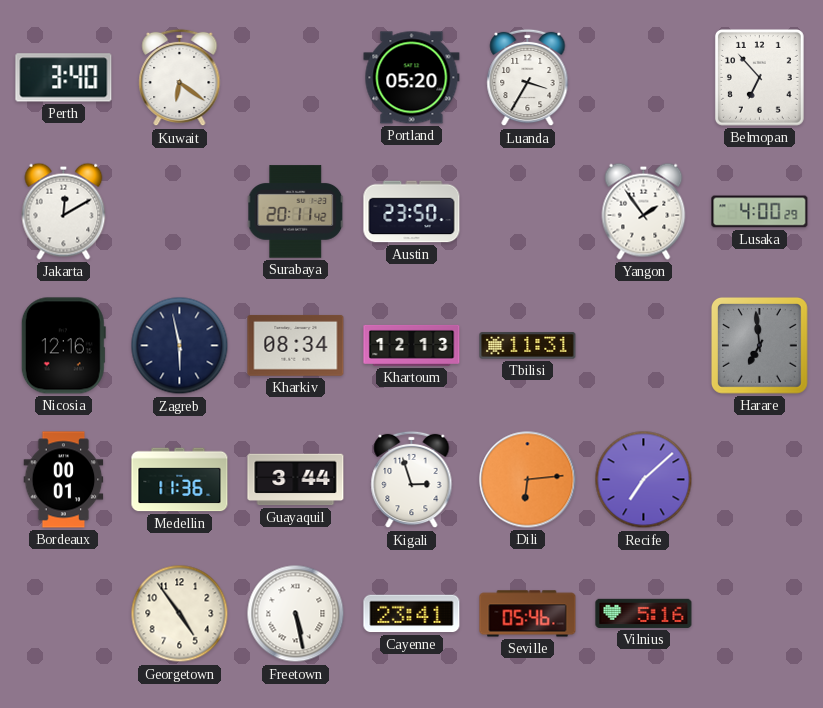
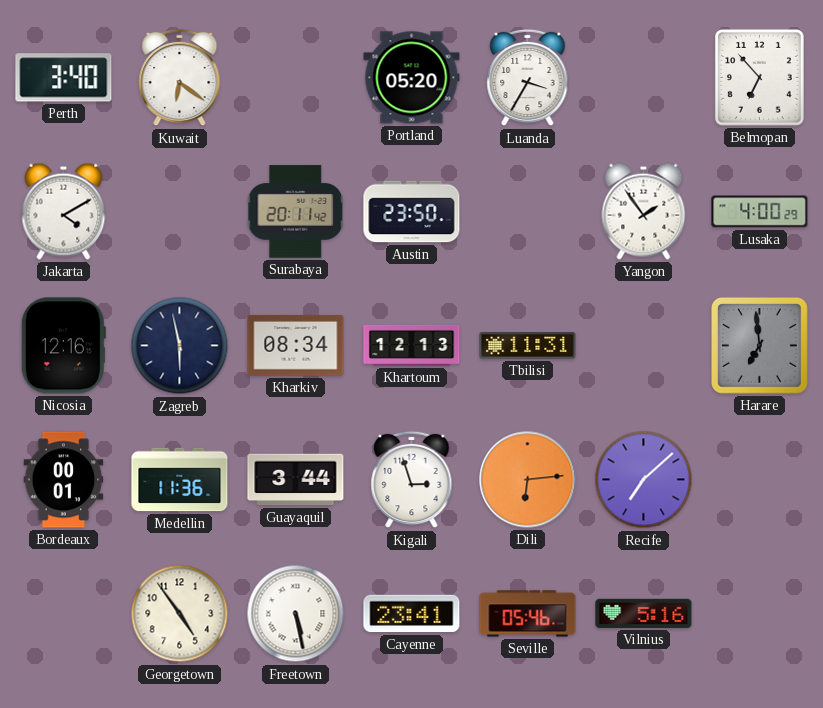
Jakarta: 12:10 -> 4:10 (64, 211)
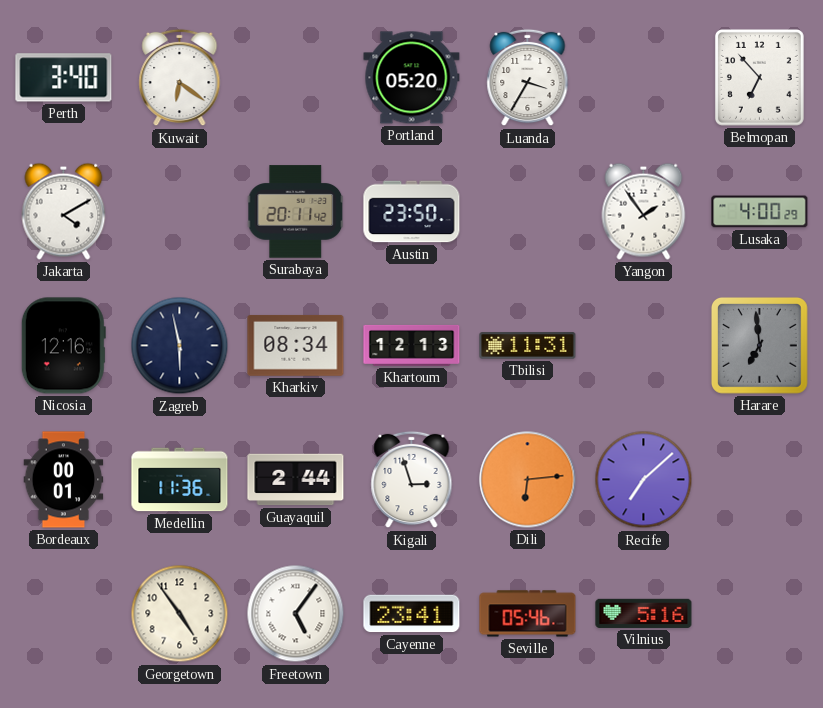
Guayaquil: 3:44 -> 2:44 (296, 480)
Freetown: 5:28 -> 5:06 (296, 614)
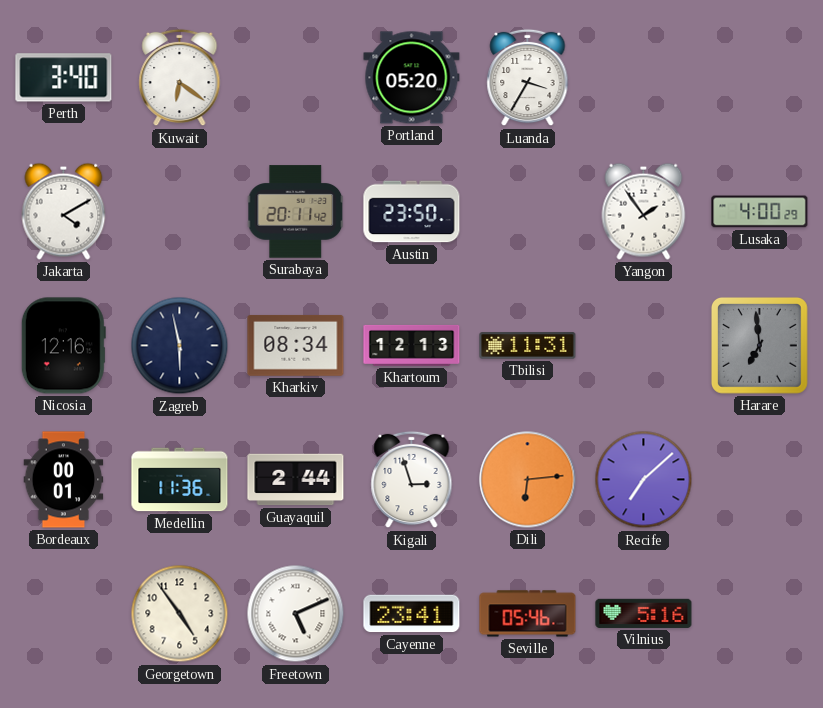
Belmopan: 6:53 -> none (759, 77)
Freetown: 5:06 -> 5:11 (296, 614)
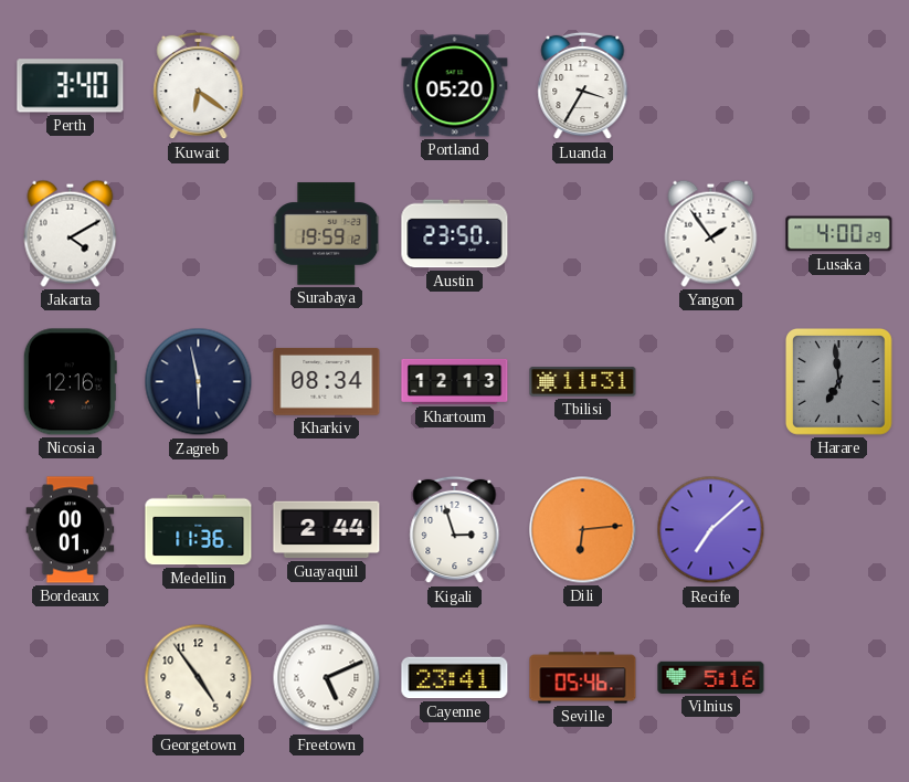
Surabaya: 20:11 -> 19:59 (327, 234)
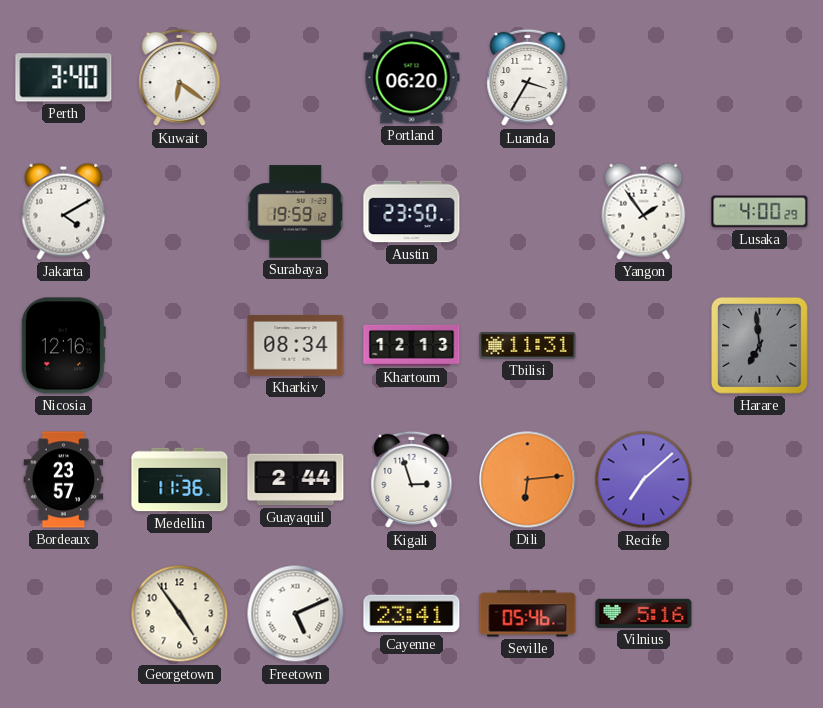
Portland: 05:20 -> 06:20 (412, 78)
Zagreb: 5:58 -> none (199, 382)
Bordeaux: 00:01 -> 23:57 (64, 480)
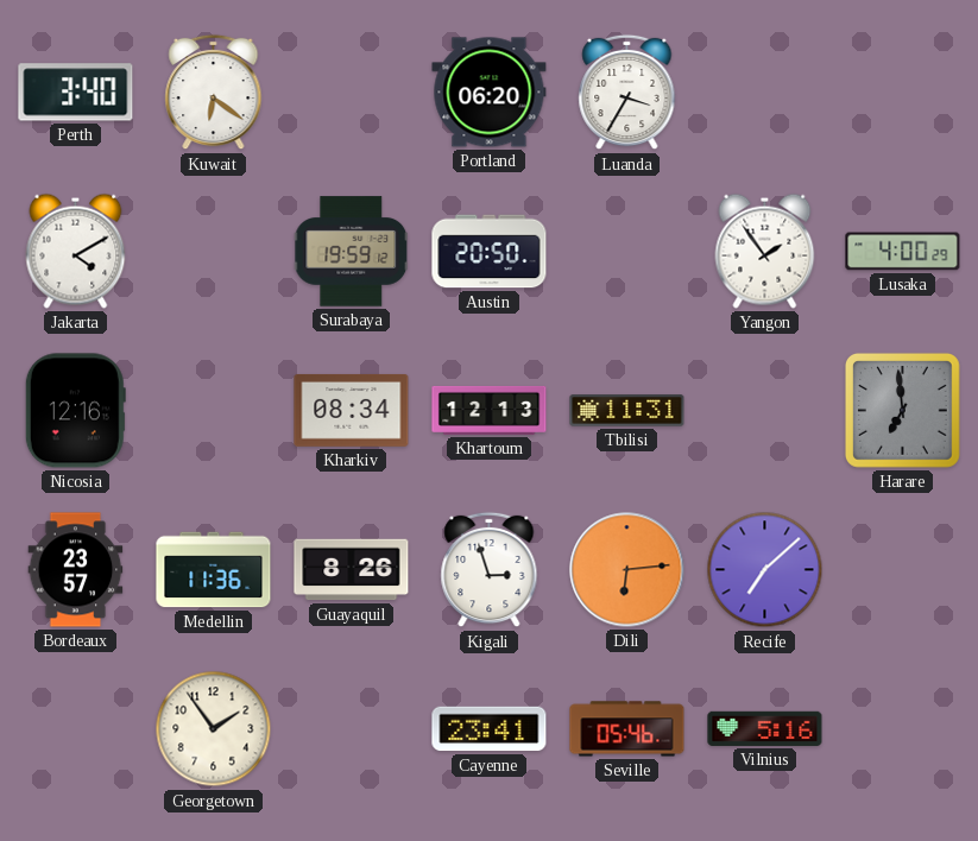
Austin: 23:50 -> 20:50 (490, 252)
Guayaquil: 2:44 -> 8:26 (352, 570)
Georgetown: 4:54 -> 1:54 (214, 729)
Freetown: 5:11 -> none (296, 614)
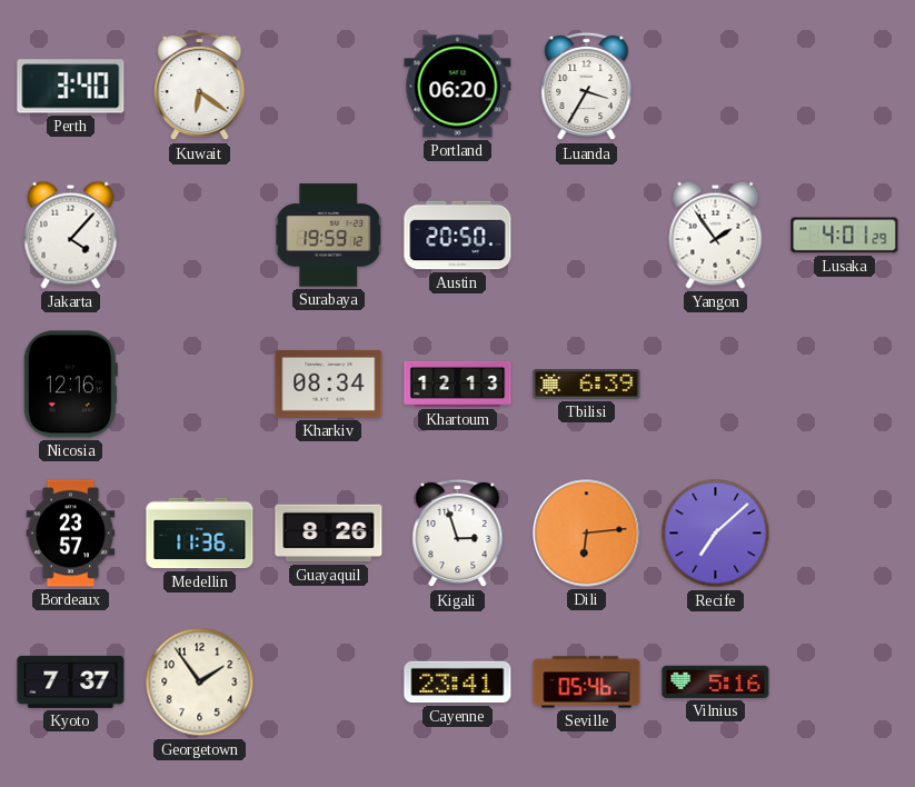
Jakarta: 4:10 -> 4:07 (71, 235)
Lusaka: 4:00 -> 4:01 (845, 236)
Tbilisi: 11:31 -> 6:39 (587, 385)
Harare: 6:59 -> none (902, 410)
Kyoto: none -> 7:37 (71, 681)
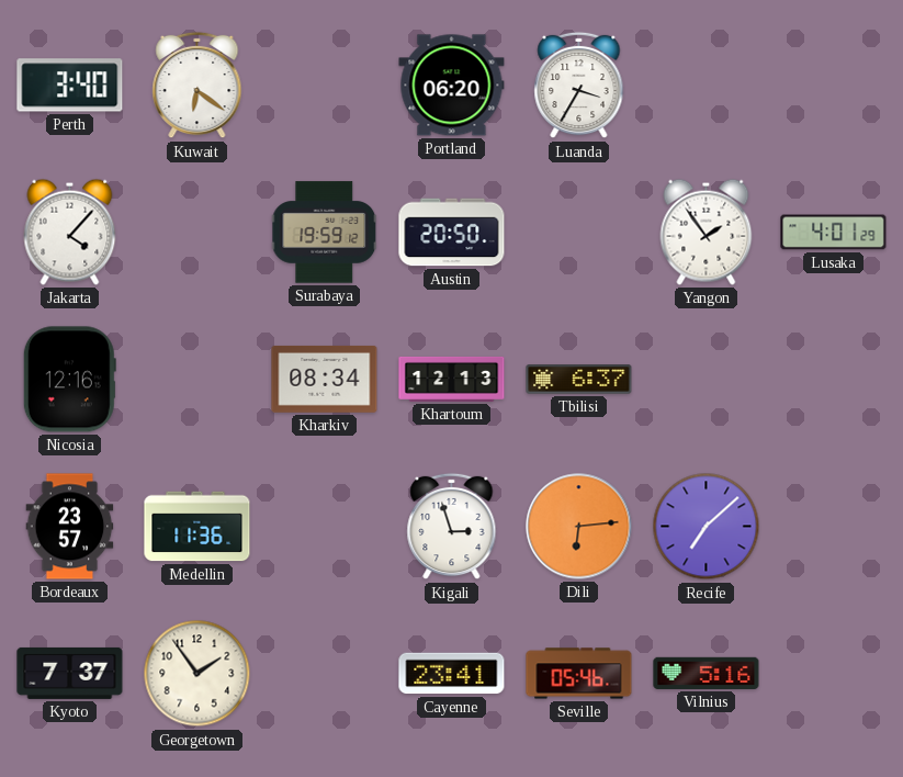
Tbilisi: 6:39 -> 6:37 (579, 380)
Guayaquil: 8:26 -> none (329, 534)
